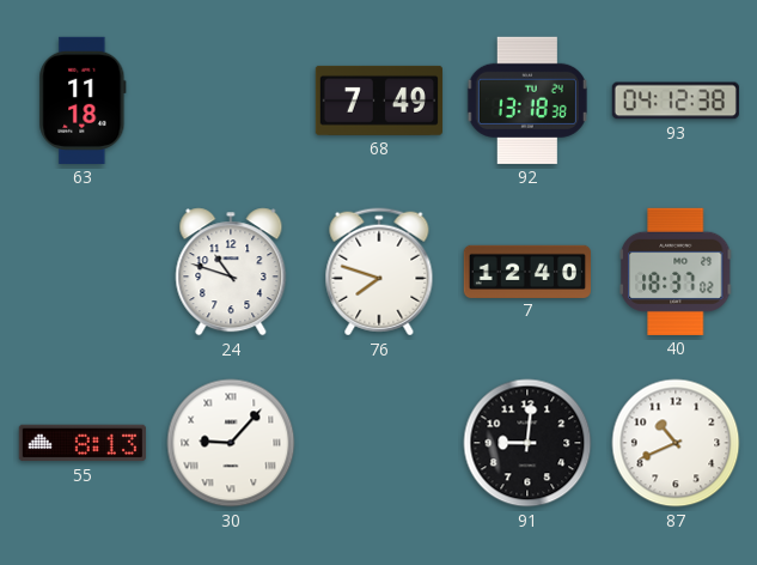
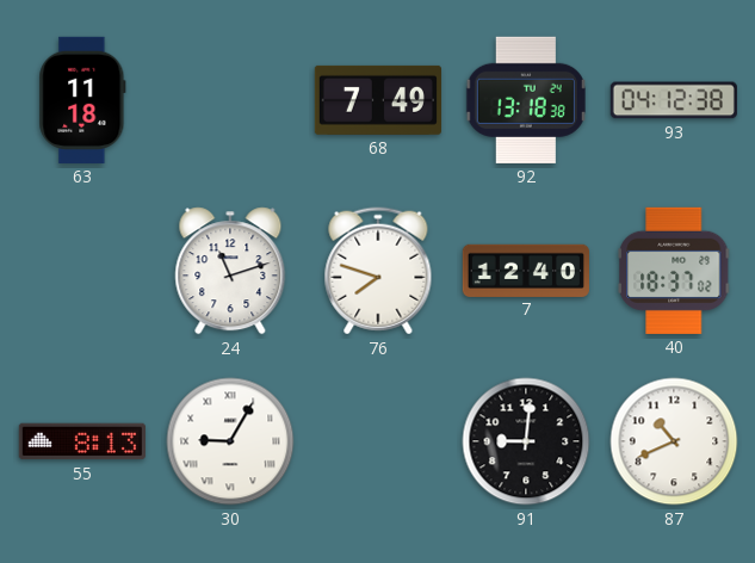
24: 10:48 -> 11:12 (230, 271)
30: 9:07 -> 9:05 (230, 441)
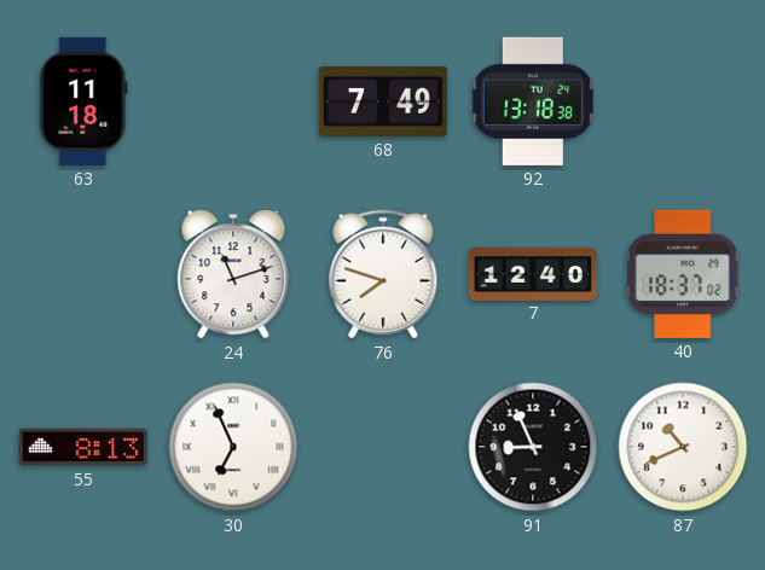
93: 04:12 -> none (674, 100)
30: 9:05 -> 6:56 (233, 447)
91: 9:01 -> 8:56 (533, 447)
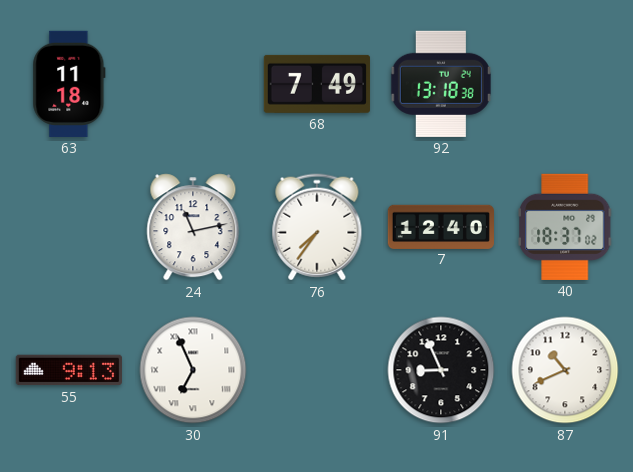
24: 11:12 -> 11:13 (193, 227)
76: 7:48 -> 7:36 (317, 227)
55: 8:13 -> 9:13 (69, 370)
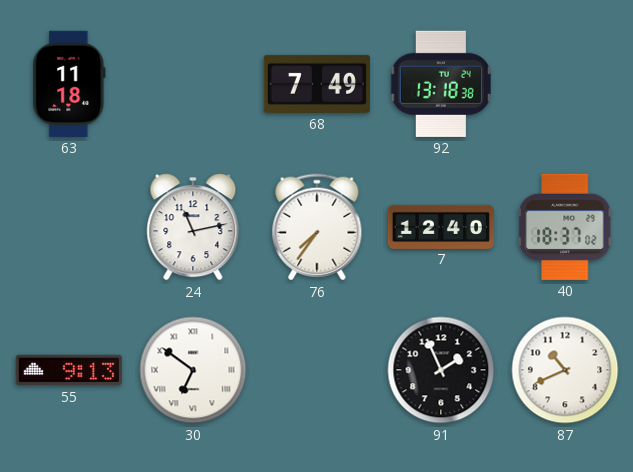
30: 6:56 -> 6:51 (193, 370)
91: 8:56 -> 1:56 (441, 370)
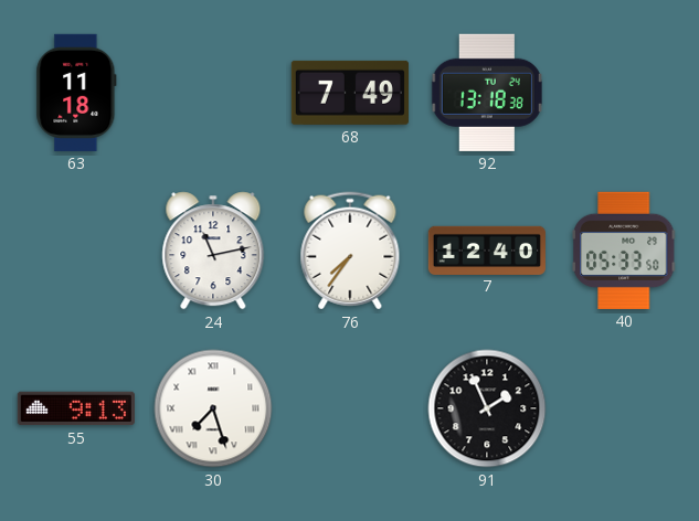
40: 18:37 -> 05:33 (624, 251)
30: 6:51 -> 7:27 (213, 408)
87: 10:41 -> none (565, 370)
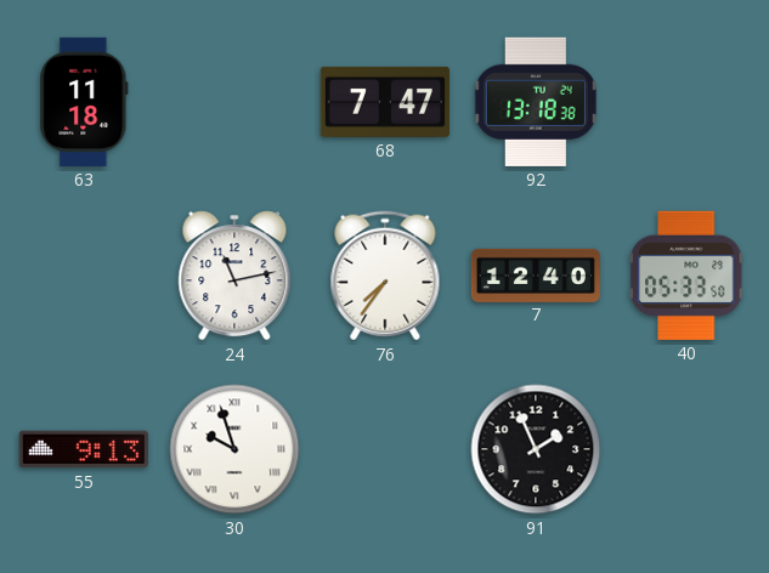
68: 7:49 -> 7:47 (385, 102)
30: 7:27 -> 9:57 (234, 449)
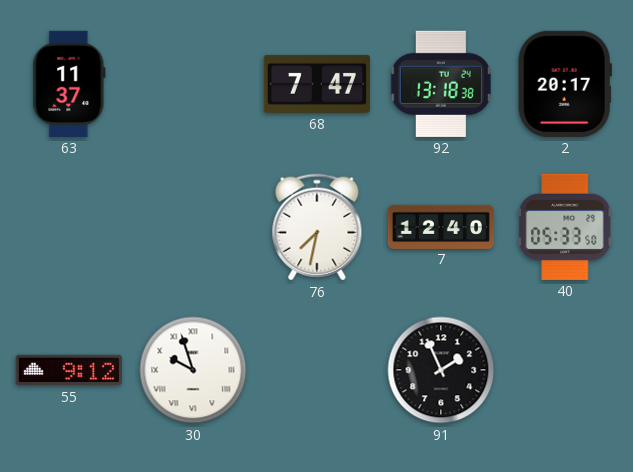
63: 11:18 -> 11:37 (69, 84)
2: none -> 20:17 (565, 84)
24: 11:13 -> none (234, 276)
76: 7:36 -> 7:32 (317, 227)
55: 9:13 -> 9:12 (69, 370)
